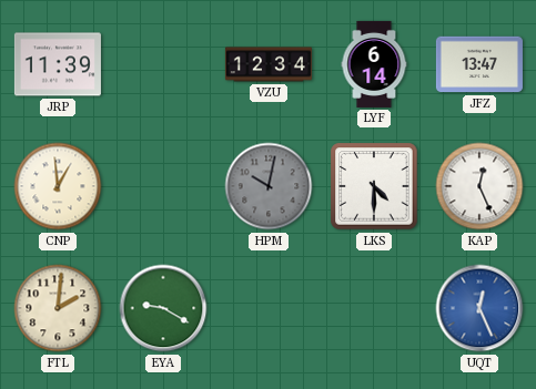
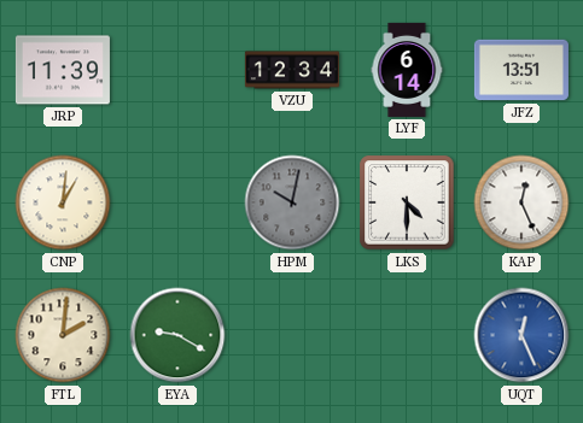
JFZ: 13:47 -> 13:51 (521, 70)
CNP: 12:59 -> 1:01 (63, 202)
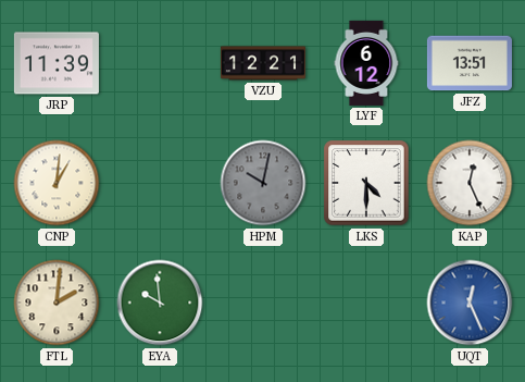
VZU: 12:34 -> 12:21 (263, 63)
LYF: 6:14 -> 6:12 (366, 63)
EYA: 9:20 -> 9:59 (160, 303)
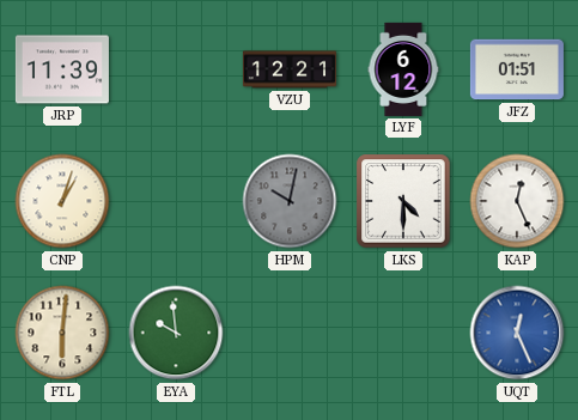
JFZ: 13:51 -> 01:51 (517, 69)
CNP: 1:01 -> 1:03 (62, 201)
FTL: 2:01 -> 6:01 (62, 333)
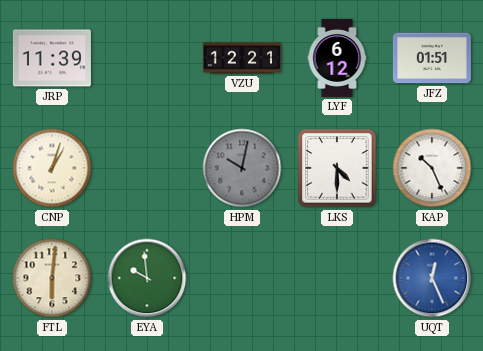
KAP: 12:26 -> 10:26 (432, 168)
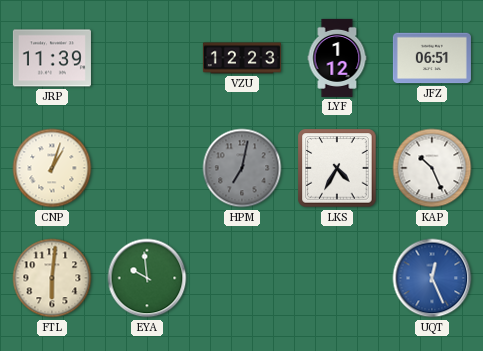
VZU: 12:21 -> 12:23 (242, 58)
LYF: 6:12 -> 1:12 (337, 58)
JFZ: 01:51 -> 06:51 (432, 58)
HPM: 10:02 -> 7:02 (242, 168)
LKS: 4:30 -> 4:35 (337, 168)
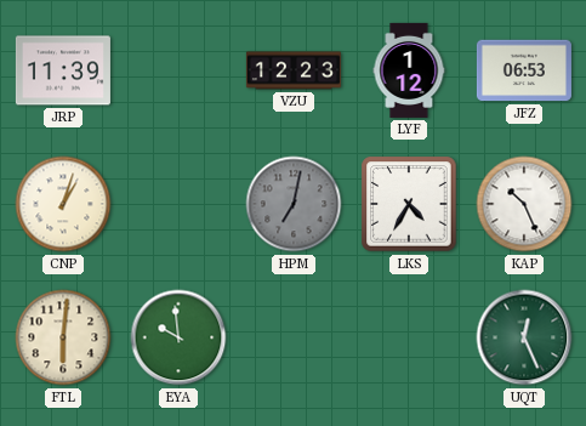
JFZ: 06:51 -> 06:53 (524, 70)
UQT dial: blue -> green (524, 337)
